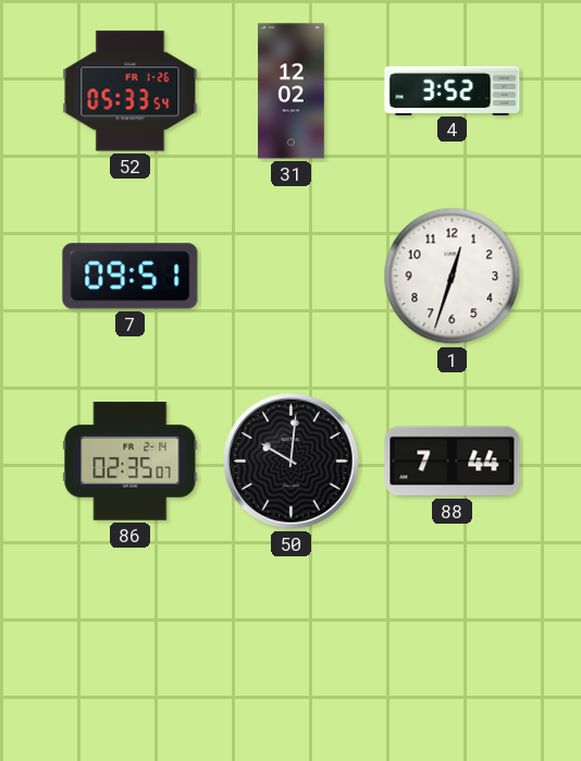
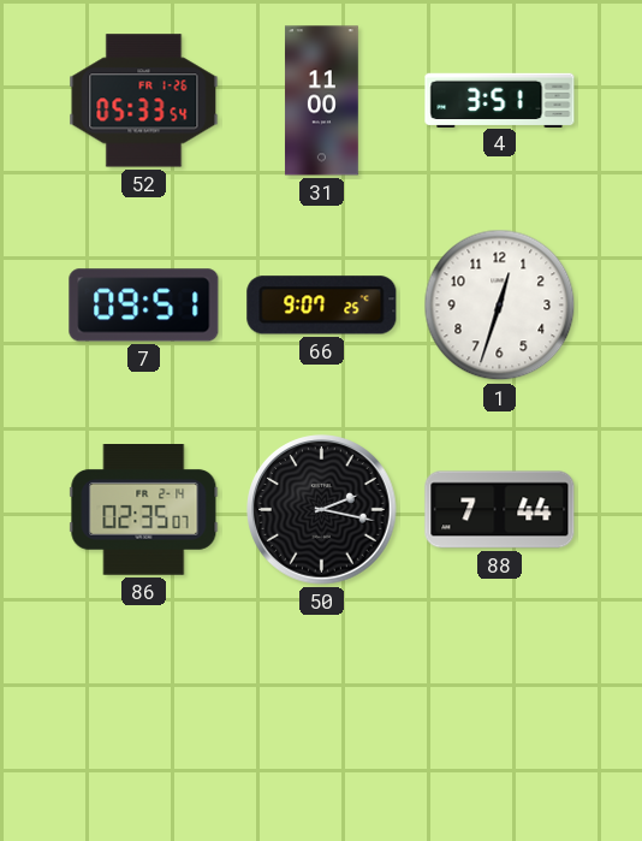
31: 12:02 -> 11:00 (322, 101)
4: 3:52 -> 3:51 (500, 100)
66: none -> 9:07 (322, 306)
50: 10:01 -> 2:17 (322, 510)
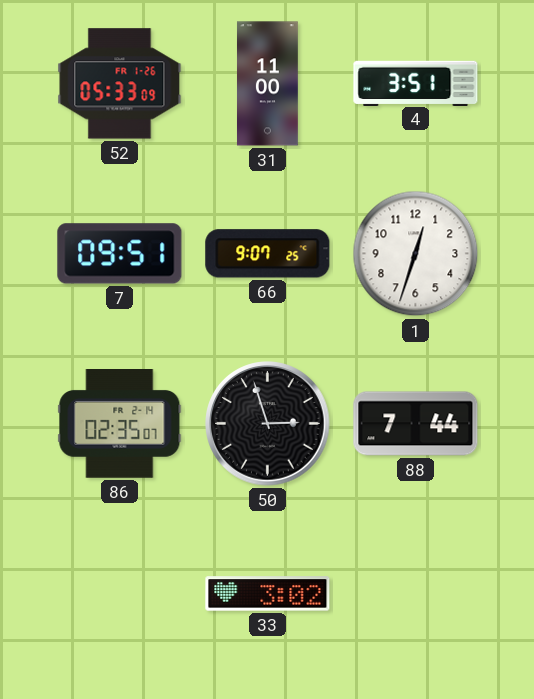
52: 05:33:54 -> 05:33:09 (120, 84)
50: 2:17 -> 2:57 (268, 424)
33: none -> 3:02 (268, 594)
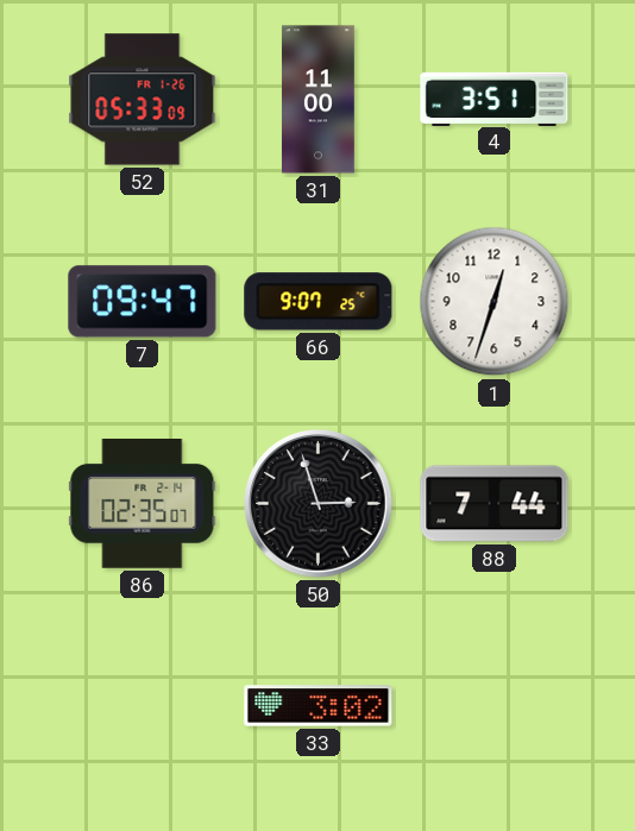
7: 09:51 -> 09:47 (143, 302)
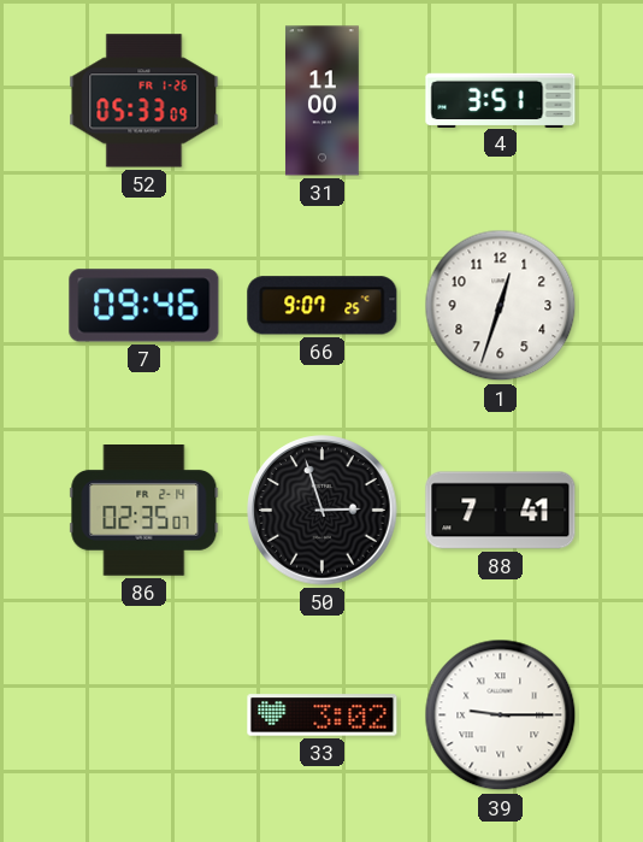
7: 09:47 -> 09:46 (144, 306)
88: 7:44 -> 7:41 (501, 511)
39: none -> 9:15 (501, 716)
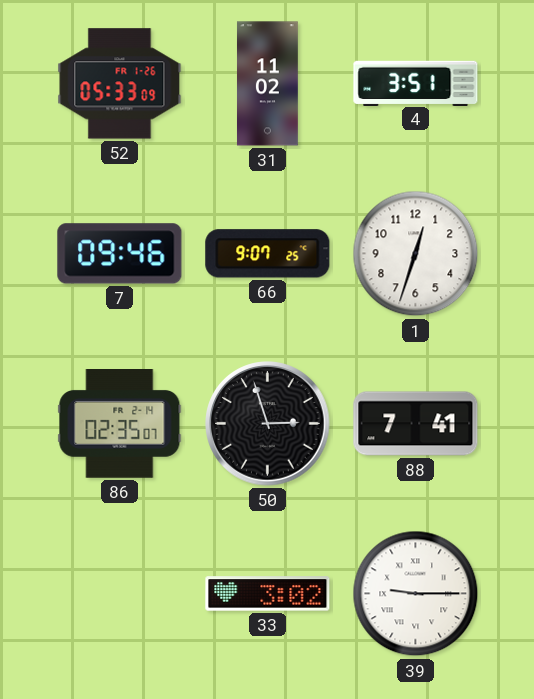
31: 11:00 -> 11:02 (268, 84)
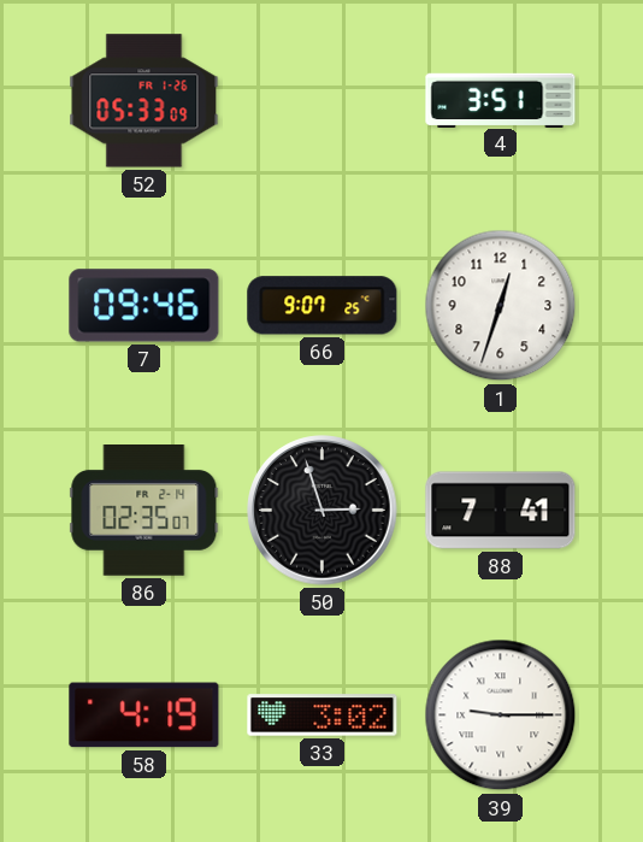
31: 11:02 -> none (268, 84)
58: none -> 4:19 (144, 716)
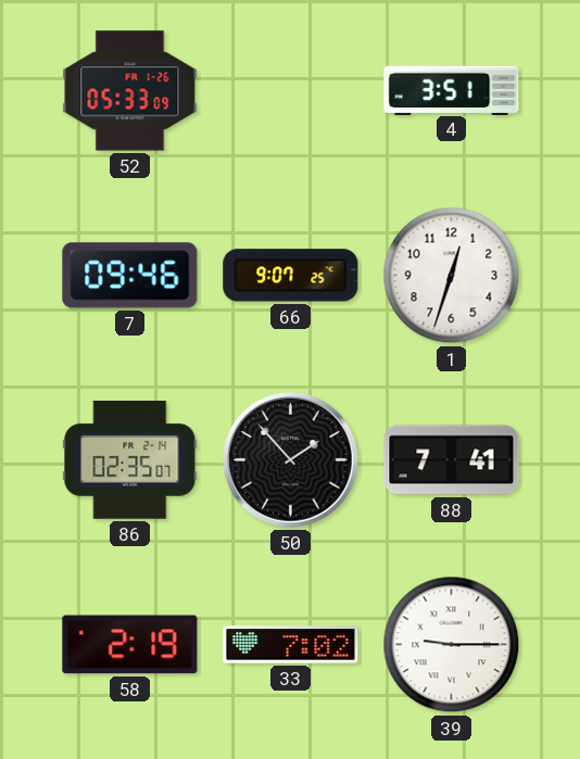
50: 2:57 -> 1:53 (291, 460)
58: 4:19 -> 2:19 (130, 645)
33: 3:02 -> 7:02 (291, 645)
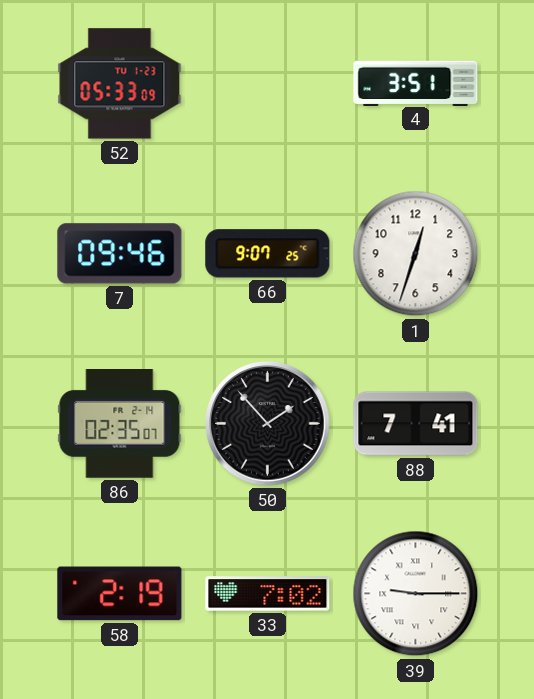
52 date: FR 1-26 -> TU 1-23 (120, 84)
